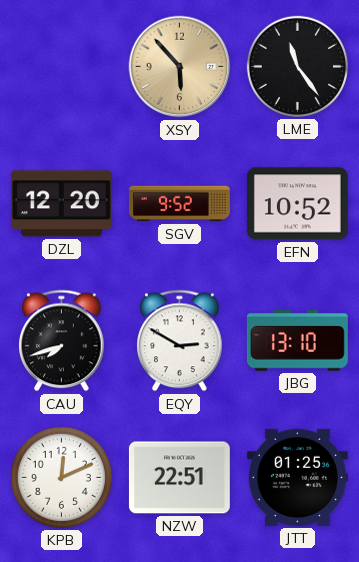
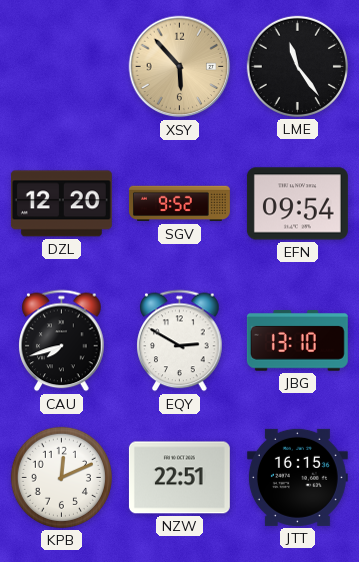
EFN: 10:52 -> 09:54 (297, 204)
JTT: 01:25 -> 16:15 (297, 477)
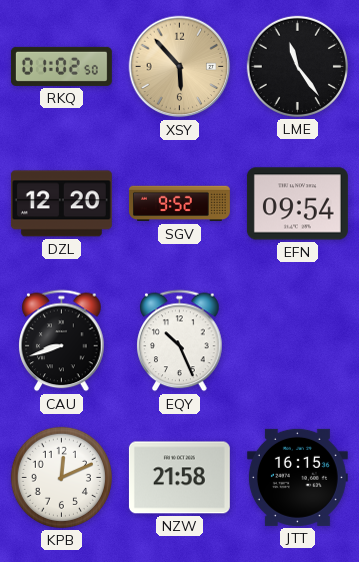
RKQ: none -> 01:02 (61, 66)
CAU: 7:42 -> 8:42 (62, 341)
EQY: 2:50 -> 10:26 (180, 341)
JBG: 13:10 -> none (297, 341)
NZW: 22:51 -> 21:58 (179, 478)
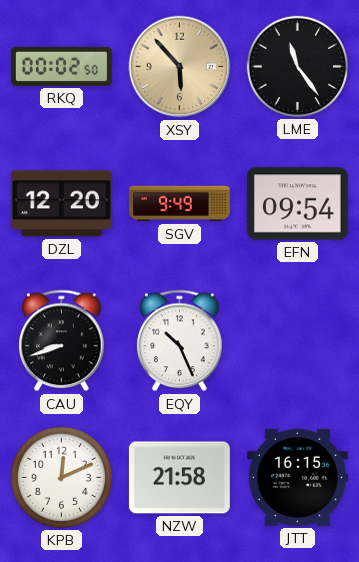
RKQ: 01:02 -> 00:02 (61, 66)
SGV: 9:52 -> 9:49 (179, 204)
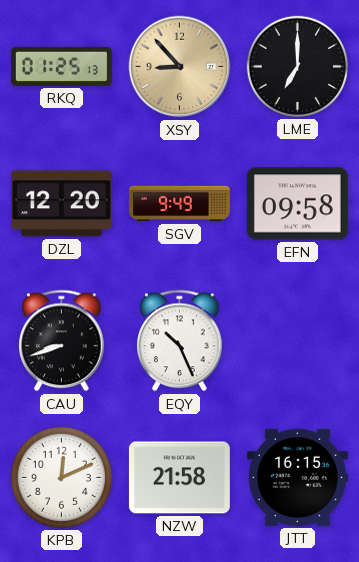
RKQ: 00:02 -> 01:25 (61, 66)
XSY: 5:53 -> 8:53 (180, 67)
LME: 11:24 -> 7:00 (297, 66)
EFN: 09:54 -> 09:58 (297, 204)
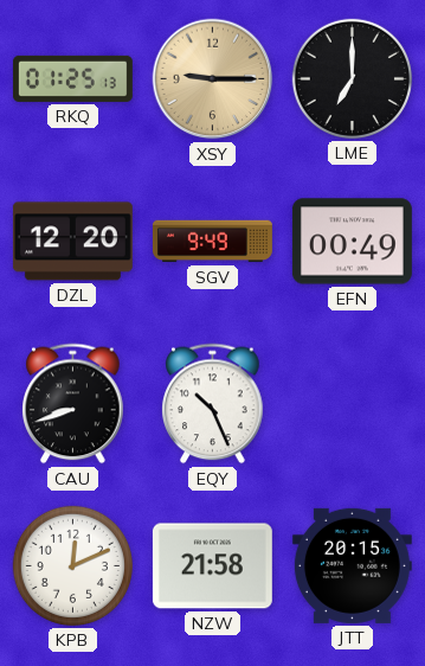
XSY: 8:53 -> 9:15 (213, 79)
EFN: 09:58 -> 00:49 (352, 242)
JTT: 16:15 -> 20:15 (352, 565)
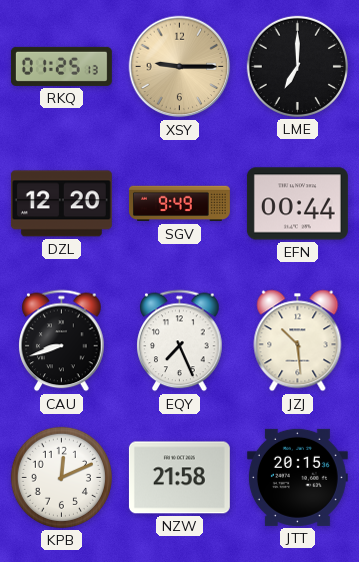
EFN: 00:49 -> 00:44 (297, 204)
EQY: 10:26 -> 7:26 (180, 341)
JZJ: none -> 10:29 (298, 341)
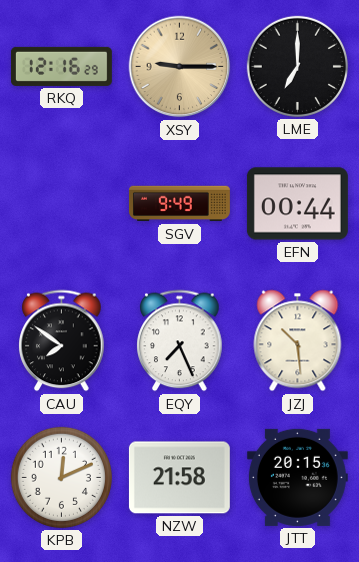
RKQ: 01:25 -> 12:16 (61, 66)
DZL: 12:20 -> none (61, 204)
CAU: 8:42 -> 7:51 (62, 341)
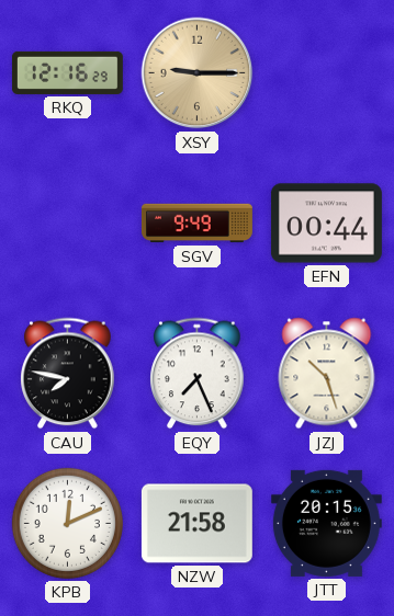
LME: 7:00 -> none (297, 66)
CAU: 7:51 -> 7:47 (68, 374)
JZJ: 10:29 -> 10:27 (327, 374)
